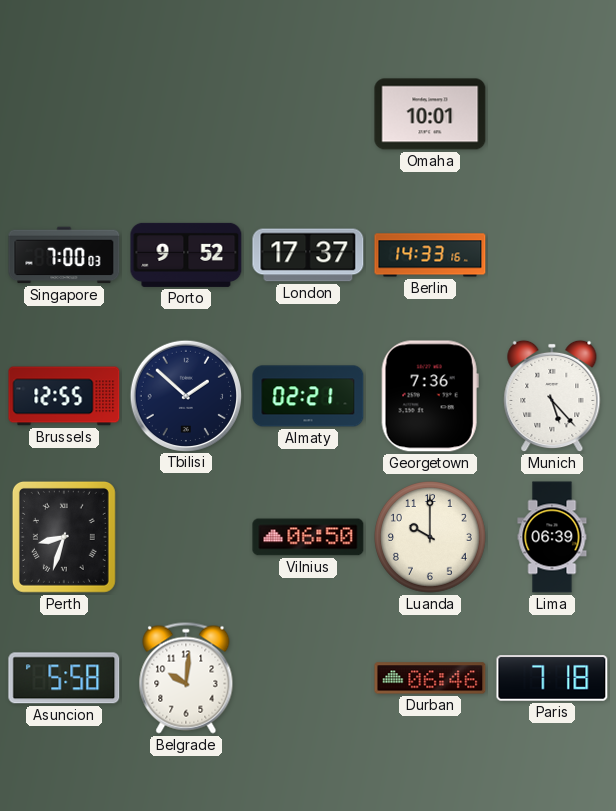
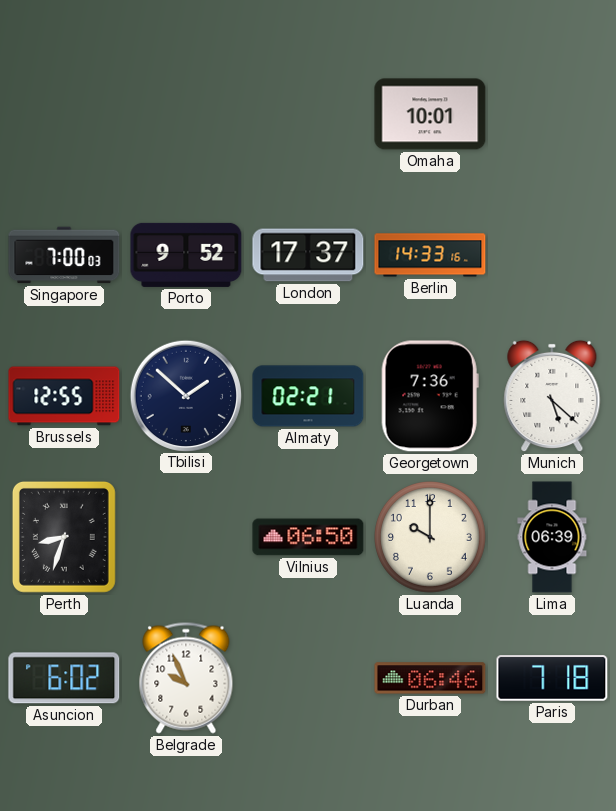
Munich: 5:23 -> 5:22 (552, 396)
Asuncion: 5:58 -> 6:02 (64, 678)
Belgrade: 10:01 -> 9:56 (186, 678)
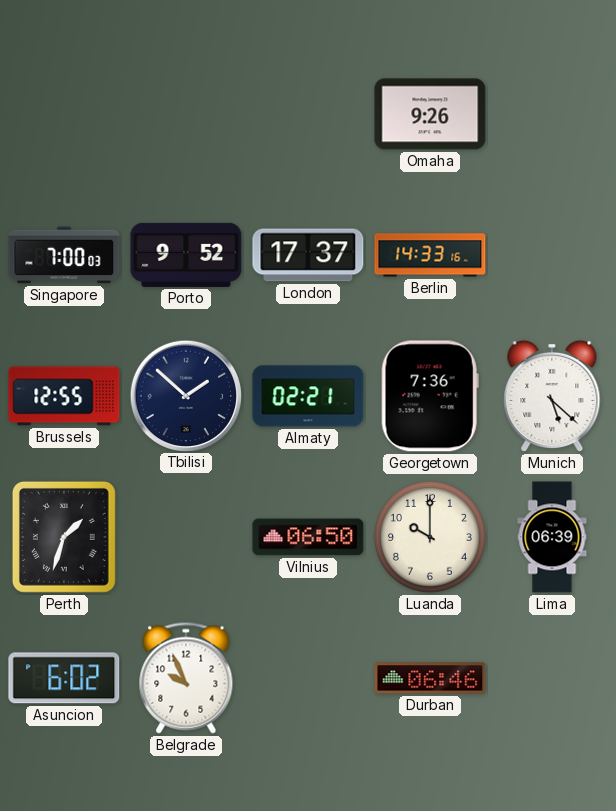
Omaha: 10:01 -> 9:26 (430, 114)
Perth: 8:33 -> 1:33 (64, 537)
Paris: 7:18 -> none (552, 678)
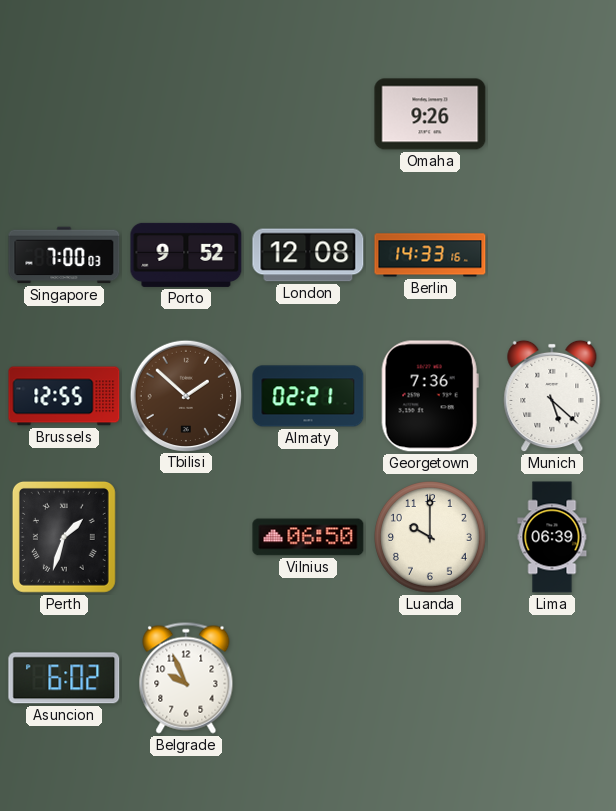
London: 17:37 -> 12:08 (308, 255)
Tbilisi dial: navy -> brown (185, 395)
Durban: 06:46 -> none (430, 678)
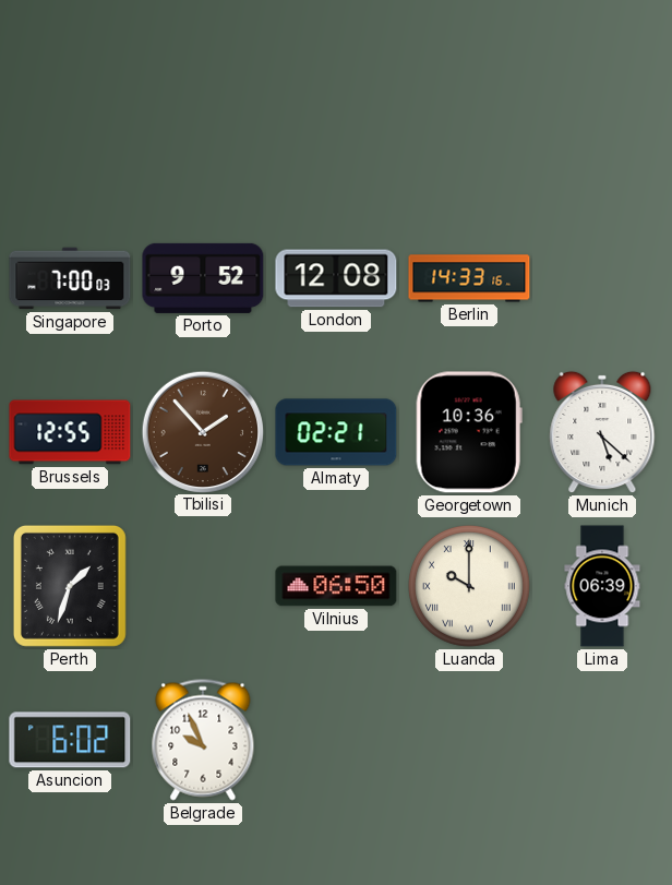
Omaha: 9:26 -> none (430, 114)
Tbilisi: 1:52 -> 1:53 (202, 431)
Georgetown: 7:36 -> 10:36 (469, 432)
Luanda numerals: Arabic -> Roman (470, 587)
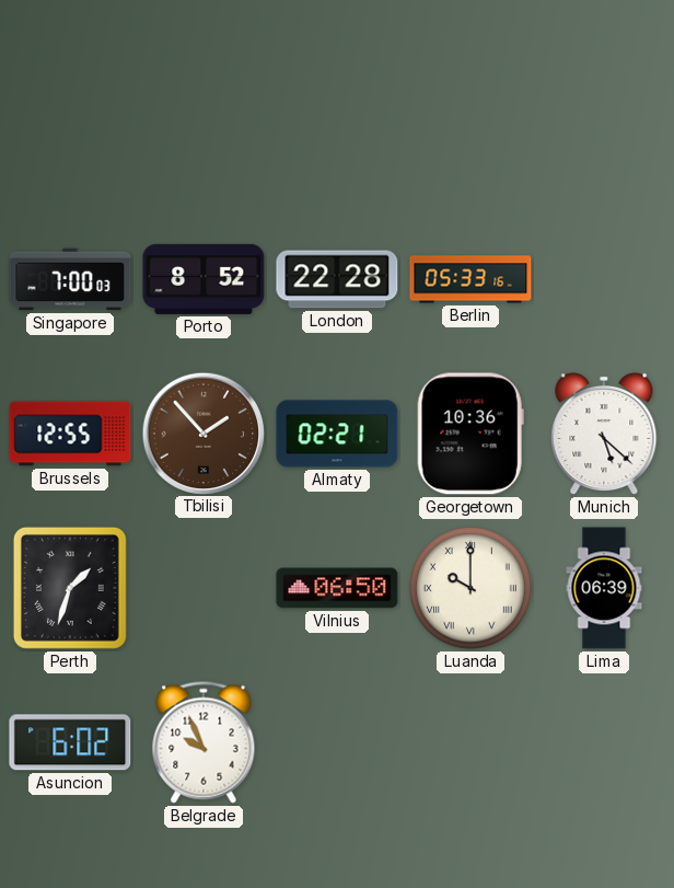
Porto: 9:52 -> 8:52 (204, 279)
London: 12:08 -> 22:28 (337, 279)
Berlin: 14:33 -> 05:33 (470, 279)
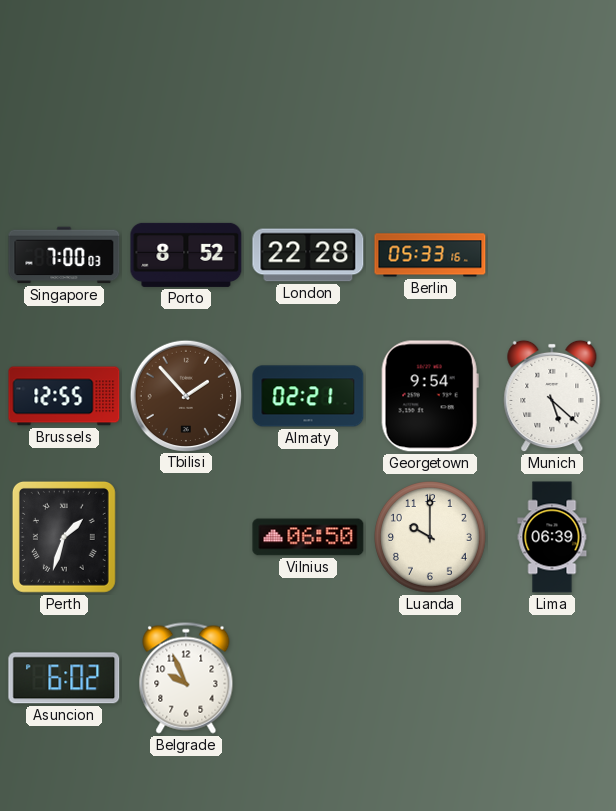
Georgetown: 10:36 -> 9:54 (430, 396)
Luanda numerals: Roman -> Arabic (431, 538)
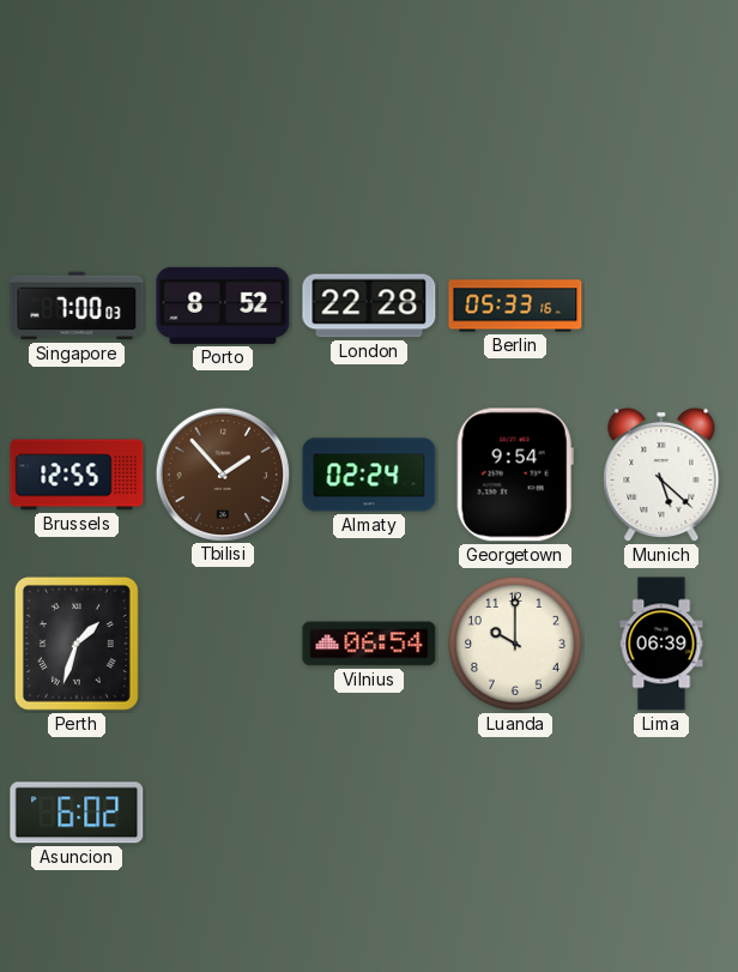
Almaty: 02:21 -> 02:24 (369, 475)
Vilnius: 06:50 -> 06:54 (369, 644)
Belgrade: 9:56 -> none (186, 678)
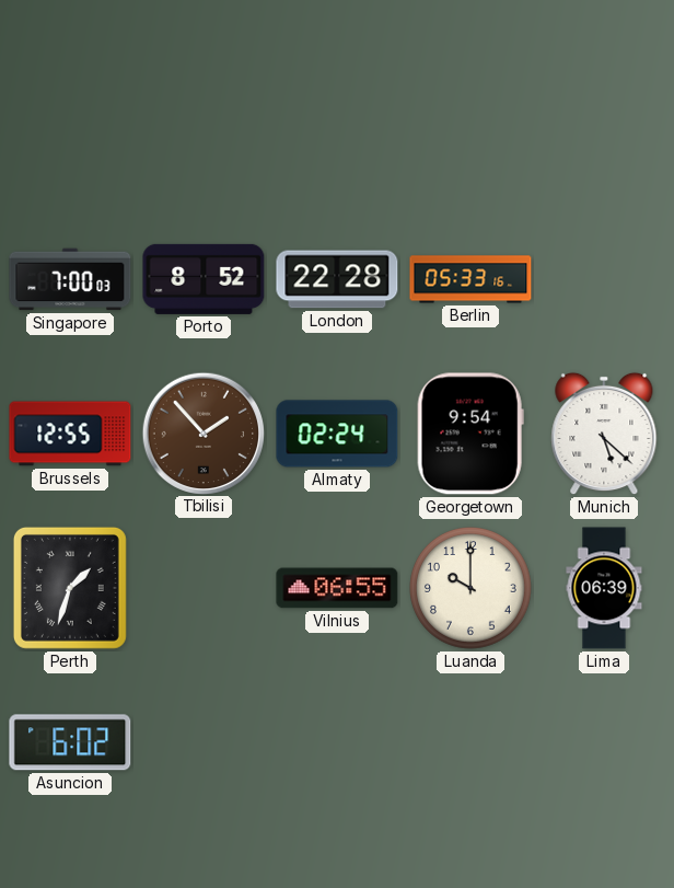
Vilnius: 06:54 -> 06:55 (337, 588)
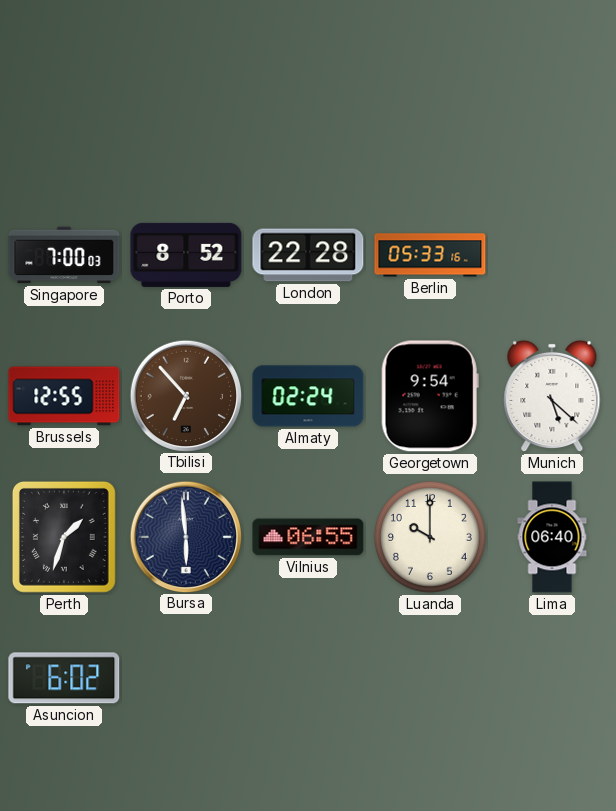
Tbilisi: 1:53 -> 6:53 (185, 395)
Bursa: none -> 5:59 (185, 536)
Lima: 06:39 -> 06:40 (552, 537)
